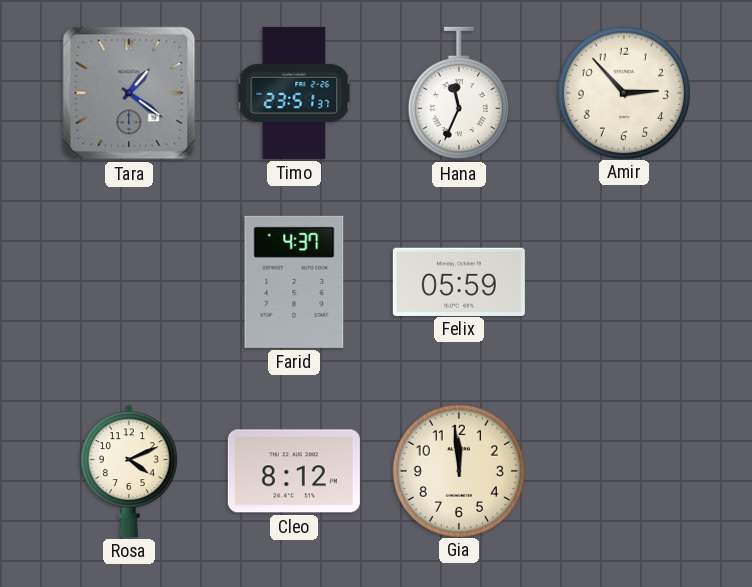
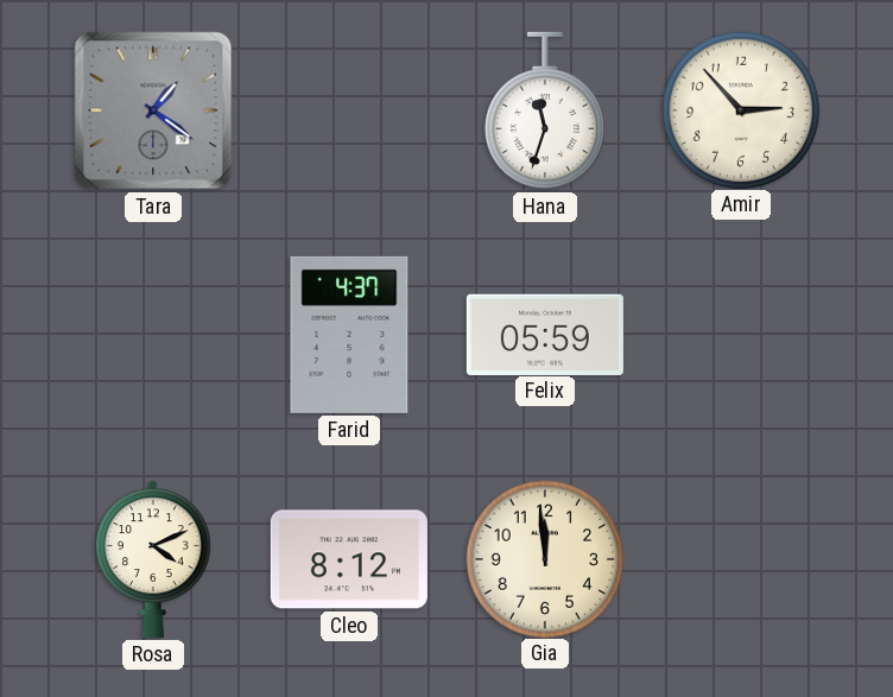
Timo: 23:51 -> none (294, 93)
Hana: 11:34 -> 11:33 (545, 110)
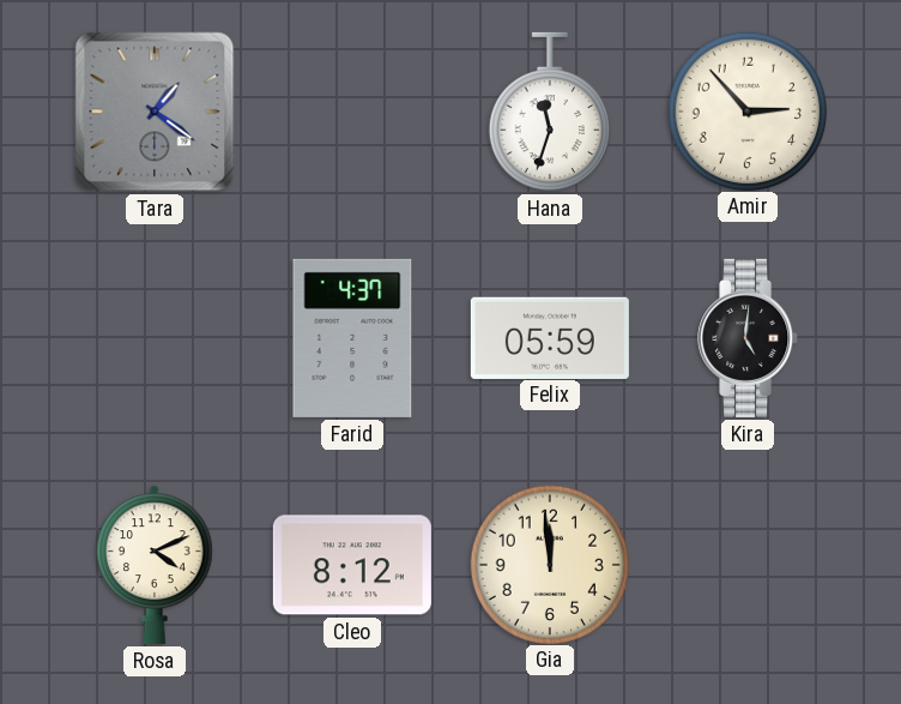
Kira: none -> 5:01 (749, 338)
